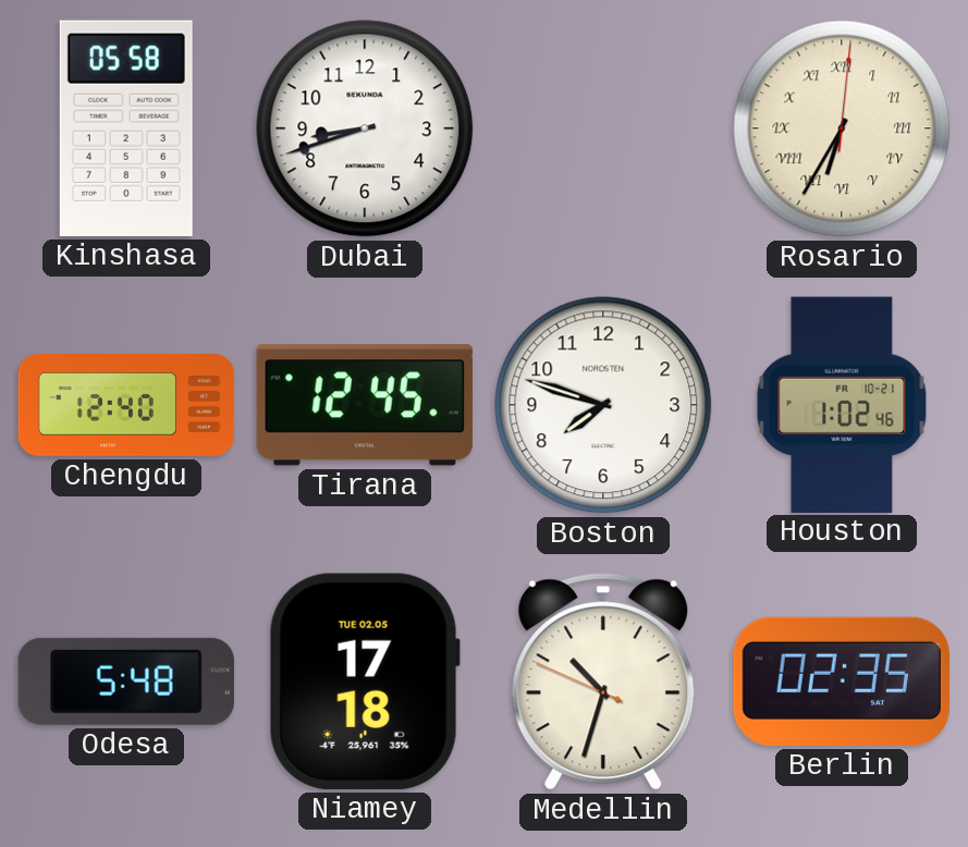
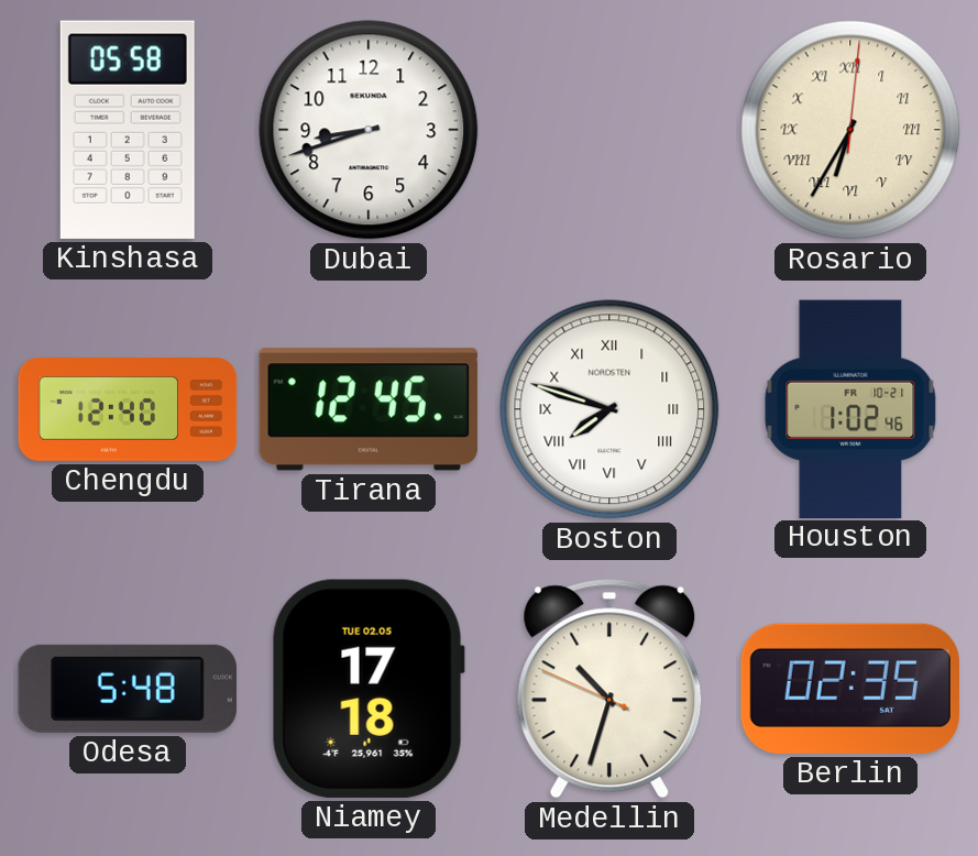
Boston numerals: Arabic -> Roman (609, 409)
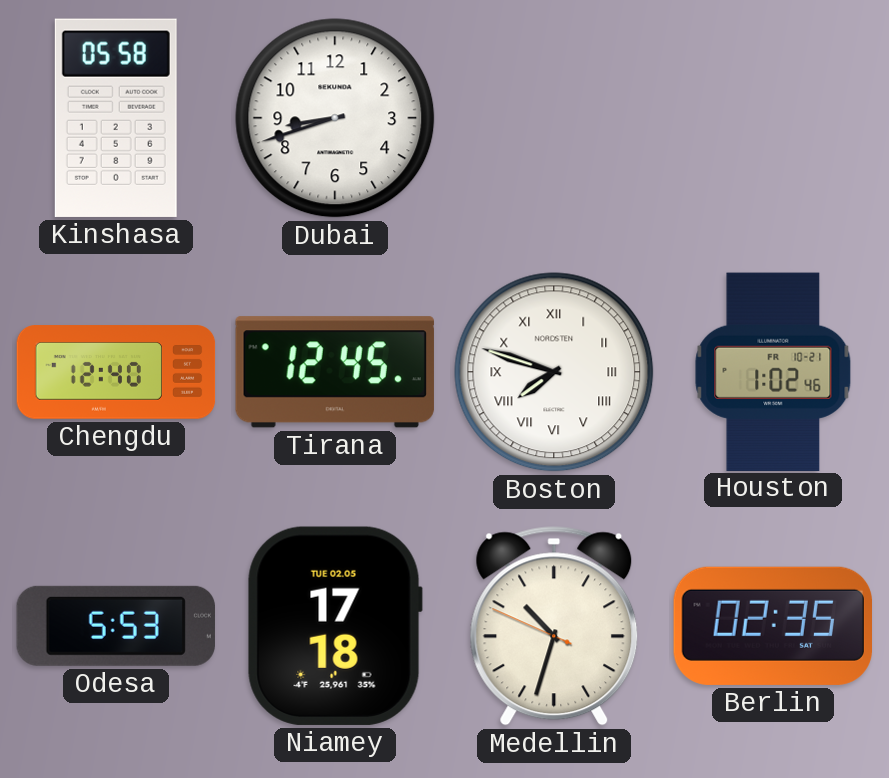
Rosario: 6:35 -> none (850, 130)
Odesa: 5:48 -> 5:53 (116, 626)
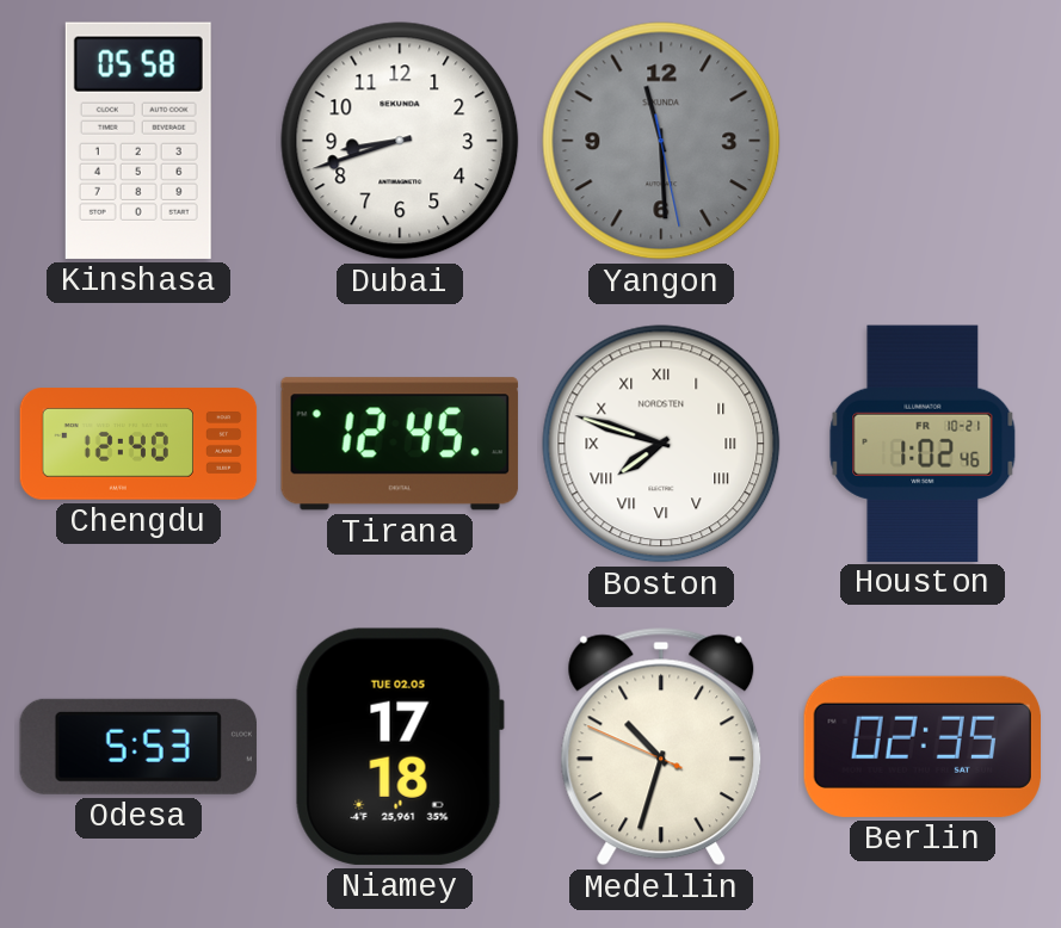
Yangon: none -> 11:29 (661, 141)
